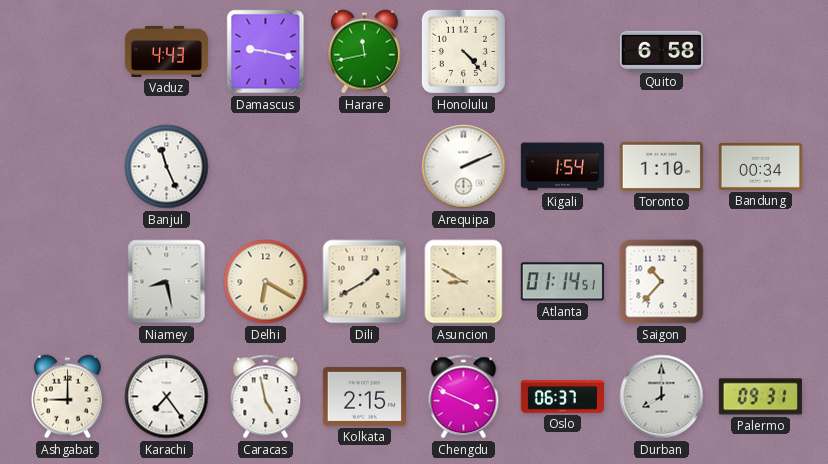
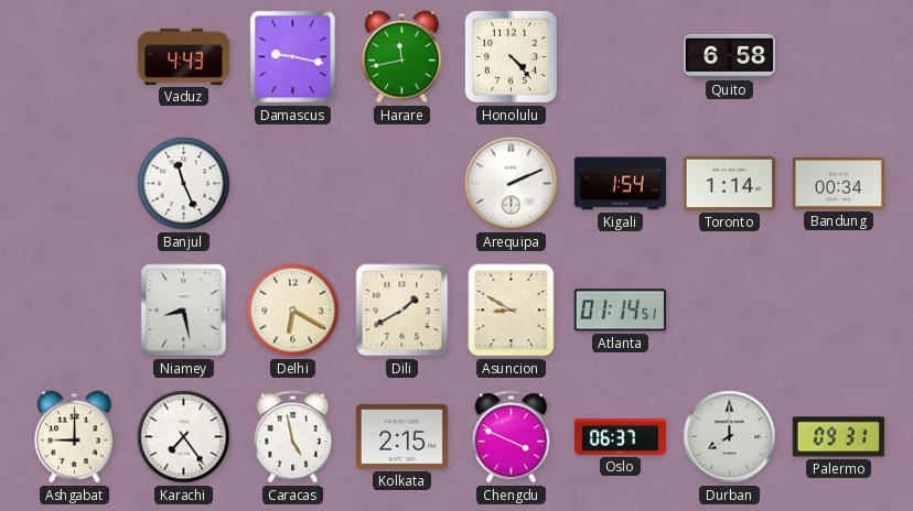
Toronto: 1:10 -> 1:14 (729, 183)
Saigon: 10:37 -> none (662, 282)
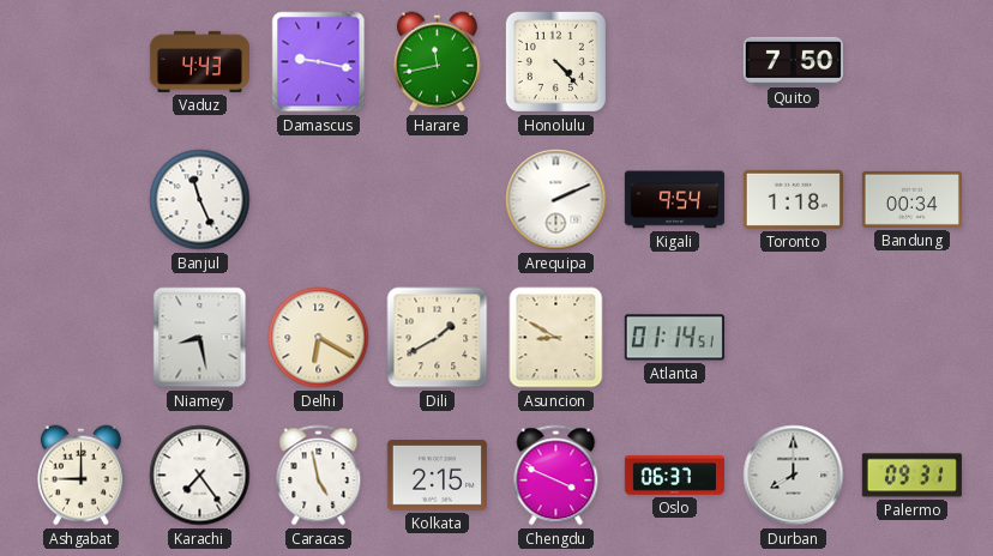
Quito: 6:58 -> 7:50 (793, 61)
Kigali: 1:54 -> 9:54 (674, 200)
Toronto: 1:14 -> 1:18 (793, 199)
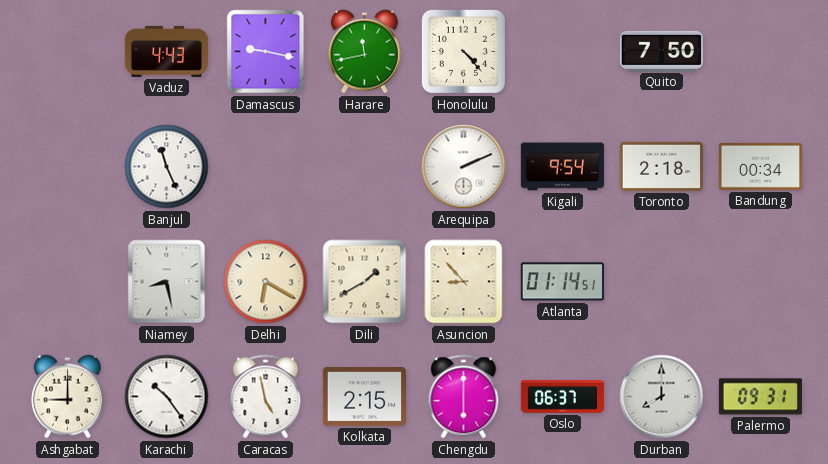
Toronto: 1:18 -> 2:18 (661, 166)
Asuncion: 8:50 -> 8:53 (464, 282)
Karachi: 7:24 -> 10:24 (167, 397)
Chengdu: 3:49 -> 6:00 (464, 397)
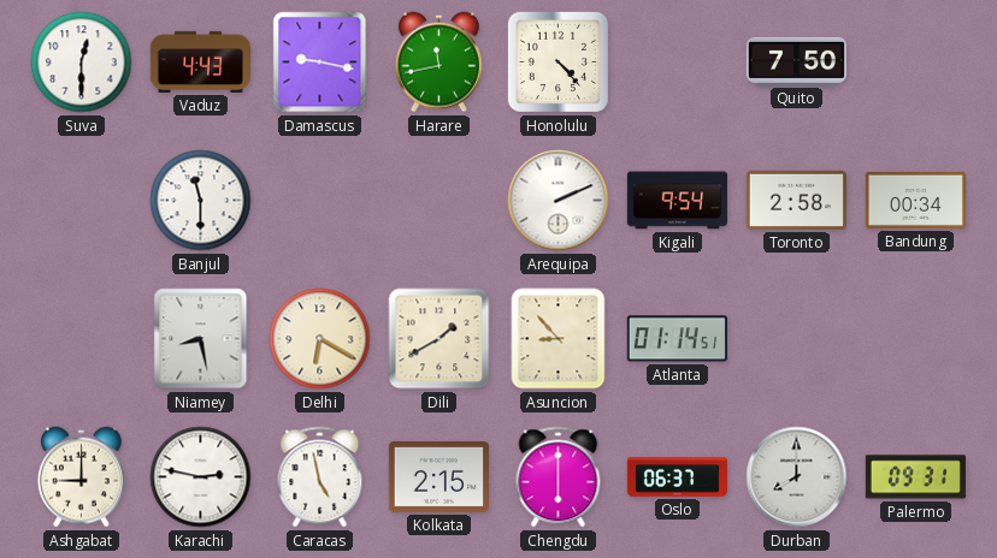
Suva: none -> 12:30 (82, 63)
Banjul: 11:26 -> 11:30 (201, 201)
Toronto: 2:18 -> 2:58 (796, 200)
Karachi: 10:24 -> 2:47 (201, 477)
